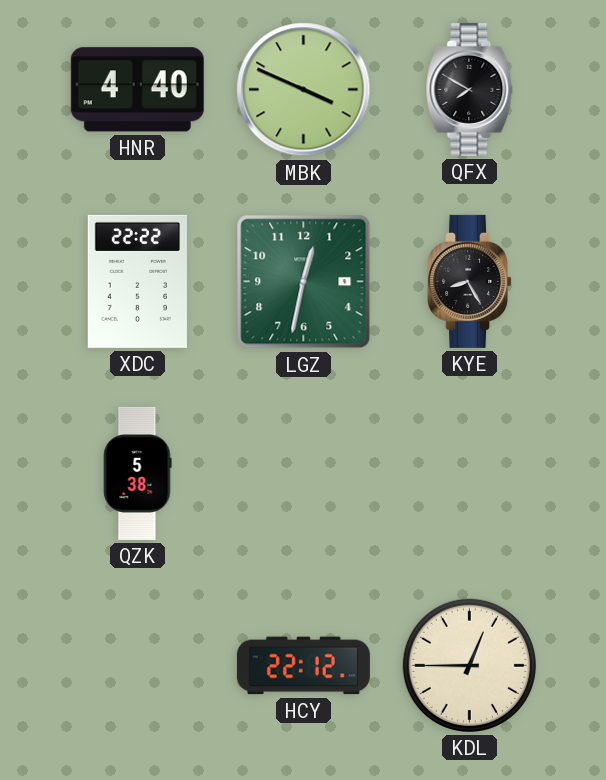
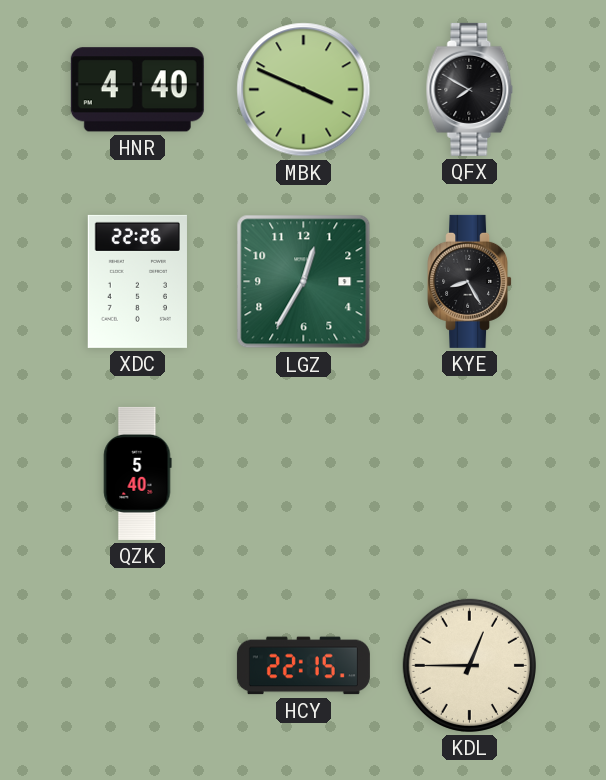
XDC: 22:22 -> 22:26 (137, 281)
LGZ: 12:32 -> 12:35 (304, 282)
QZK: 5:38 -> 5:40 (138, 473)
HCY: 22:12 -> 22:15 (303, 666)
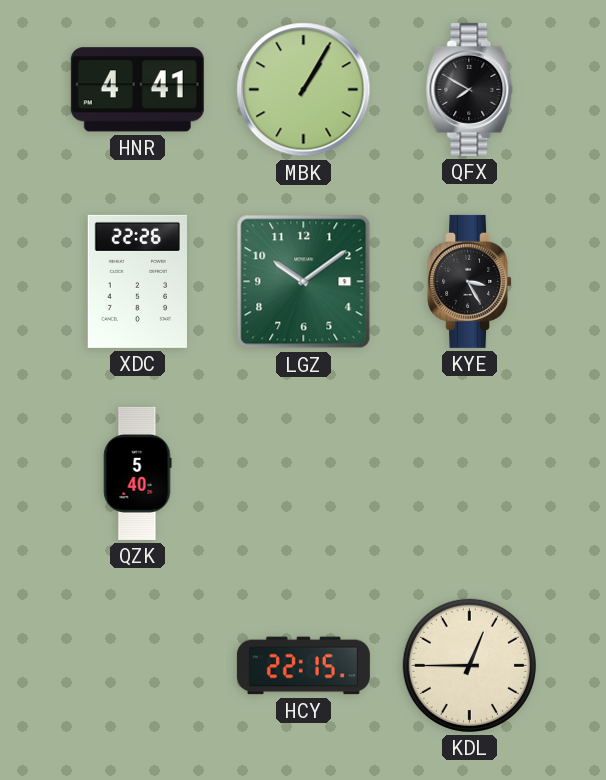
HNR: 4:40 -> 4:41 (137, 90)
MBK: 3:49 -> 1:05 (304, 90)
LGZ: 12:35 -> 10:09 (304, 282)
KYE: 8:25 -> 3:25 (470, 281)
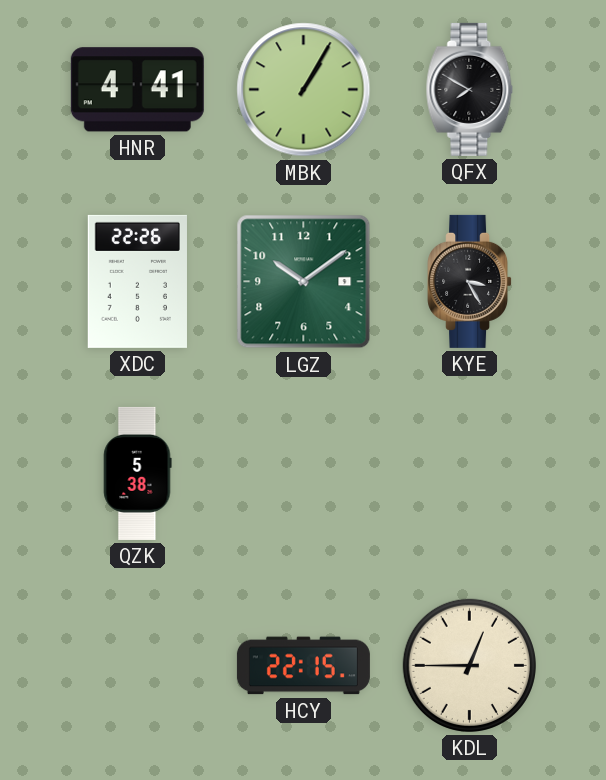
QZK: 5:40 -> 5:38 (138, 473)
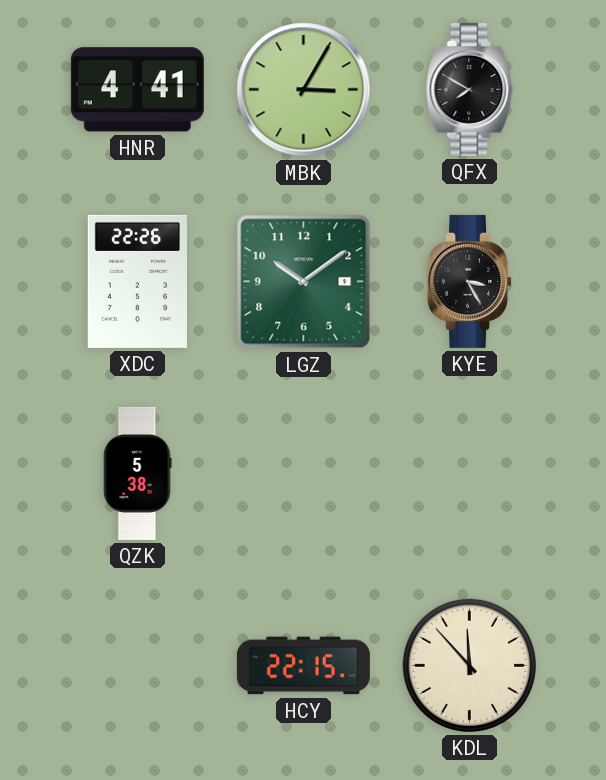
MBK: 1:05 -> 3:05 (304, 90)
KDL: 12:45 -> 11:53 (469, 665)
